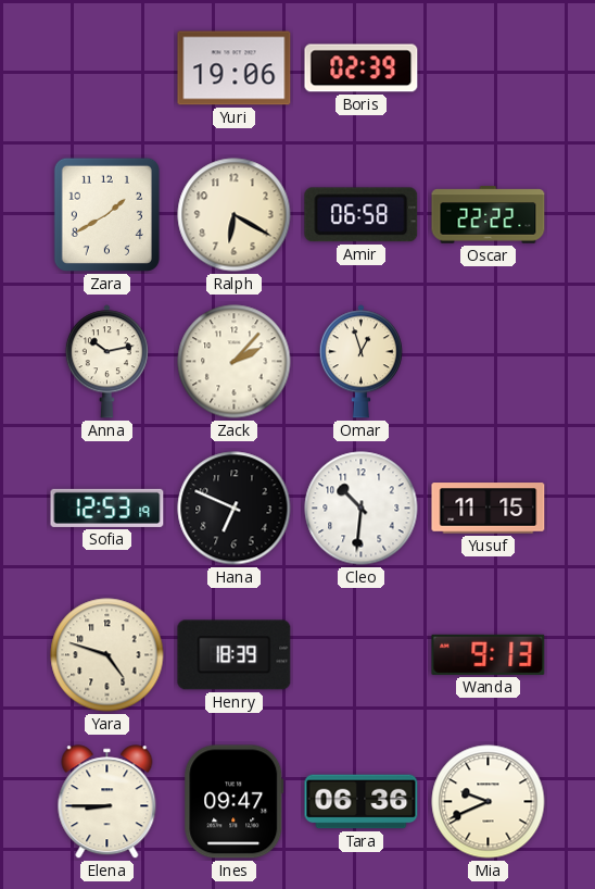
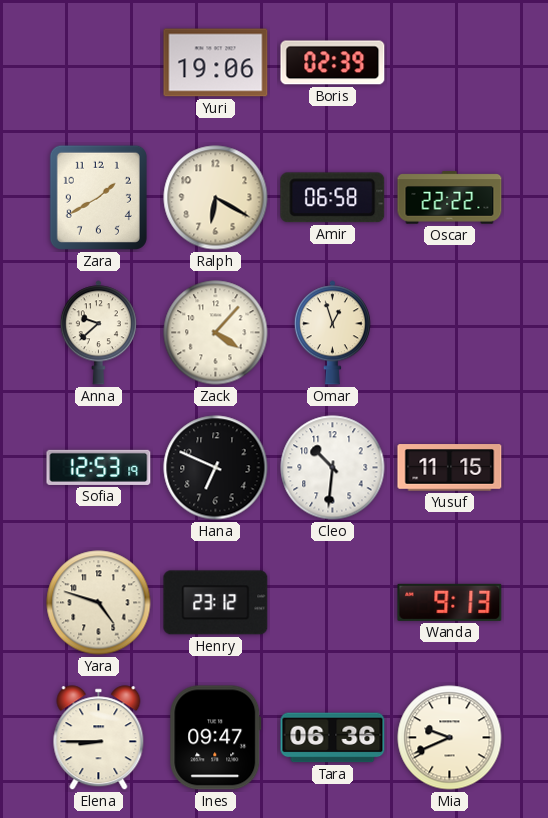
Anna: 10:13 -> 9:38 (98, 333)
Zack: 2:07 -> 4:07 (216, 333)
Henry: 18:39 -> 23:12 (216, 603)
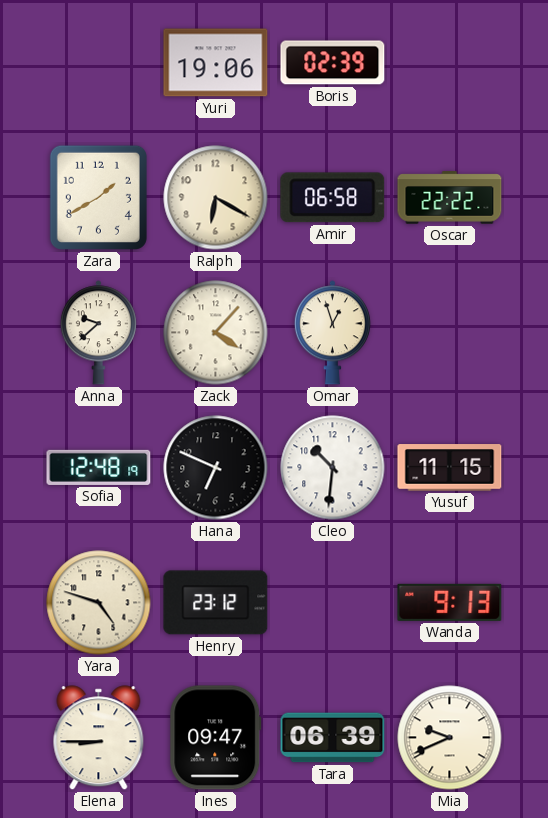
Sofia: 12:53 -> 12:48 (99, 467)
Tara: 06:36 -> 06:39 (333, 738)
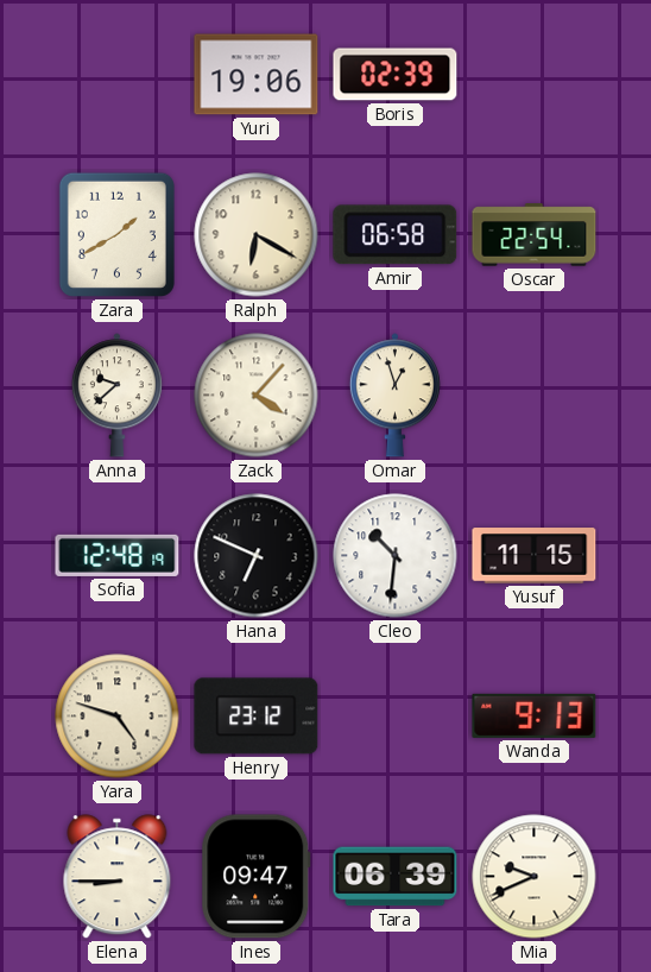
Oscar: 22:22 -> 22:54 (535, 235)
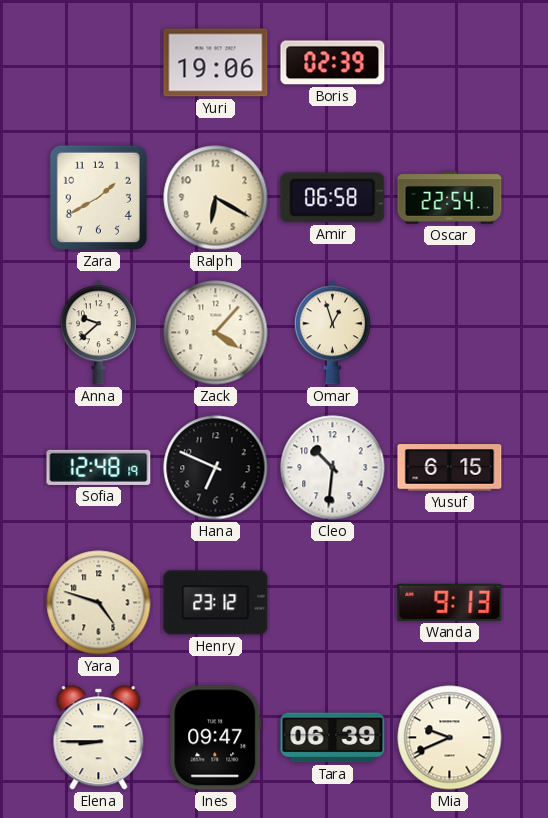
Yusuf: 11:15 -> 6:15 (450, 468)
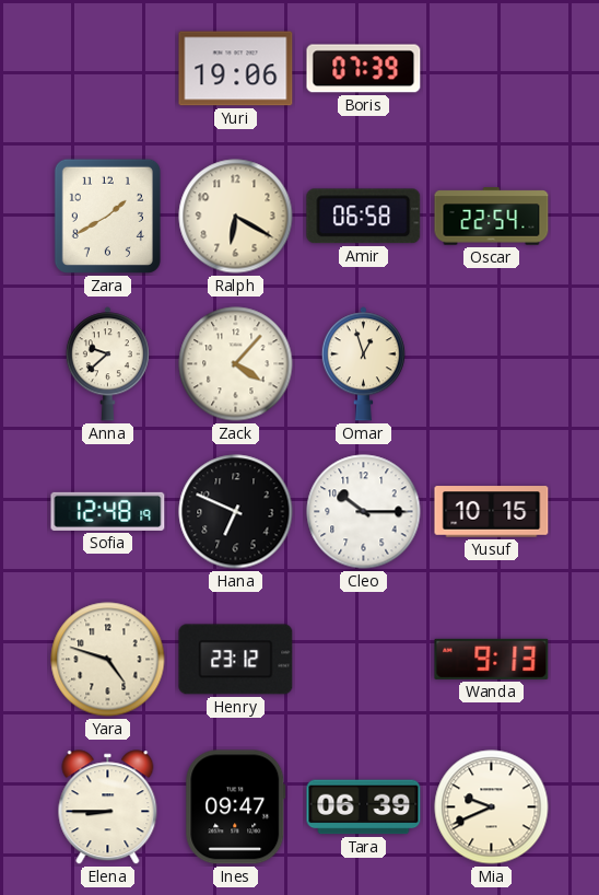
Boris: 02:39 -> 07:39 (364, 69)
Cleo: 10:31 -> 10:15 (364, 512)
Yusuf: 6:15 -> 10:15 (492, 512)
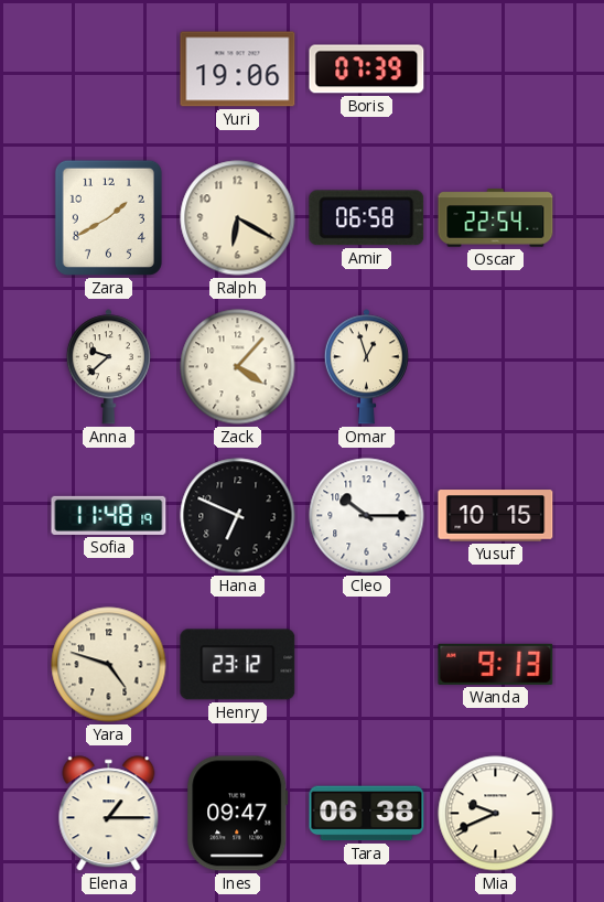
Sofia: 12:48 -> 11:48 (109, 515)
Elena: 8:45 -> 1:15 (109, 814)
Tara: 06:39 -> 06:38 (367, 814)
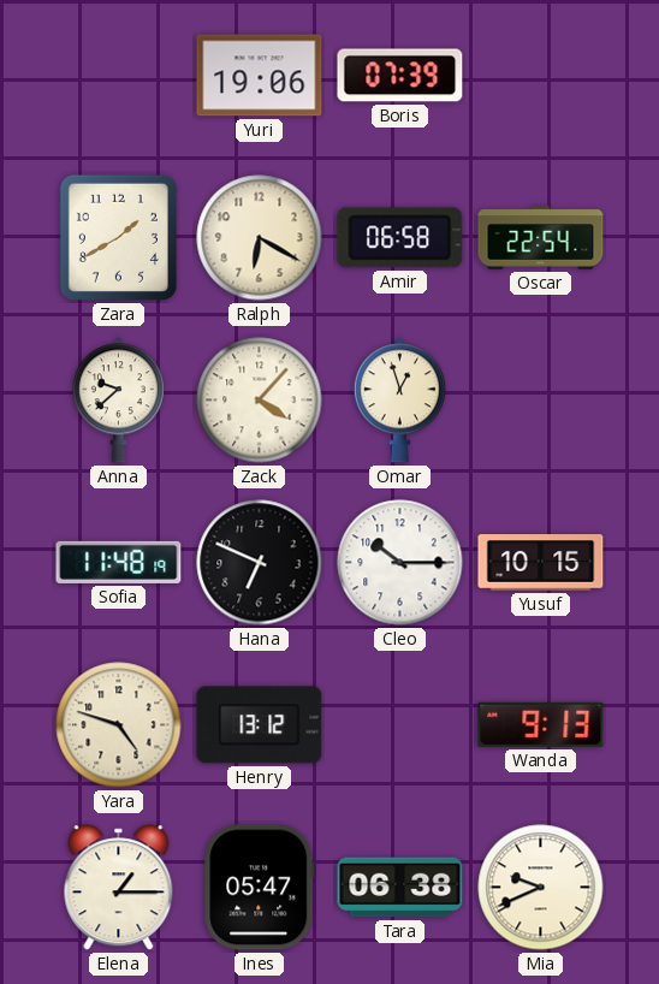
Henry: 23:12 -> 13:12 (260, 725)
Ines: 09:47 -> 05:47 (260, 888)
